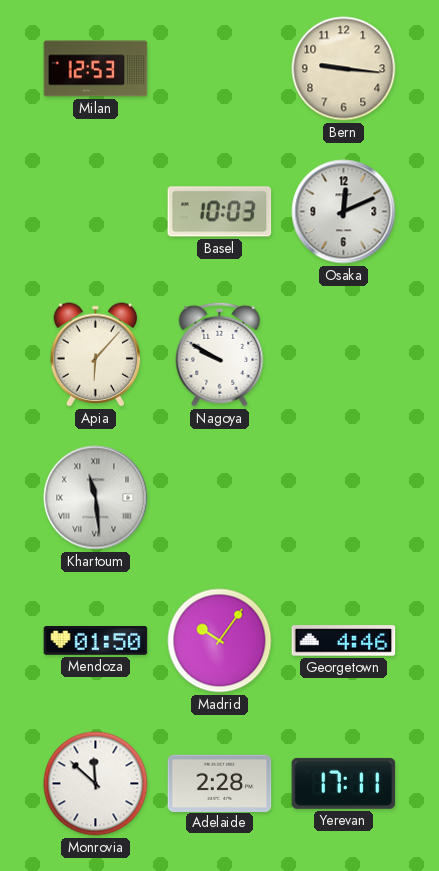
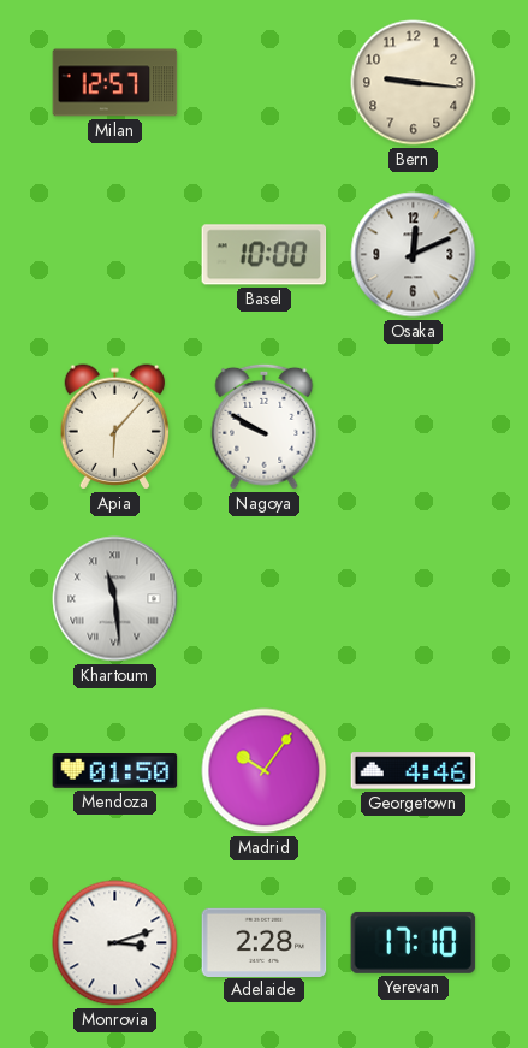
Milan: 12:53 -> 12:57 (115, 83)
Basel: 10:03 -> 10:00 (265, 255)
Monrovia: 11:52 -> 3:12 (115, 943)
Yerevan: 17:11 -> 17:10 (414, 942)
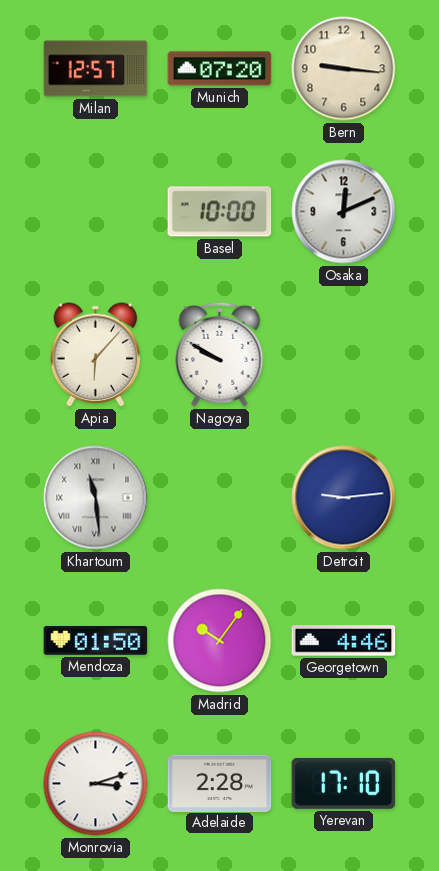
Munich: none -> 07:20 (220, 69)
Detroit: none -> 9:14 (344, 498)
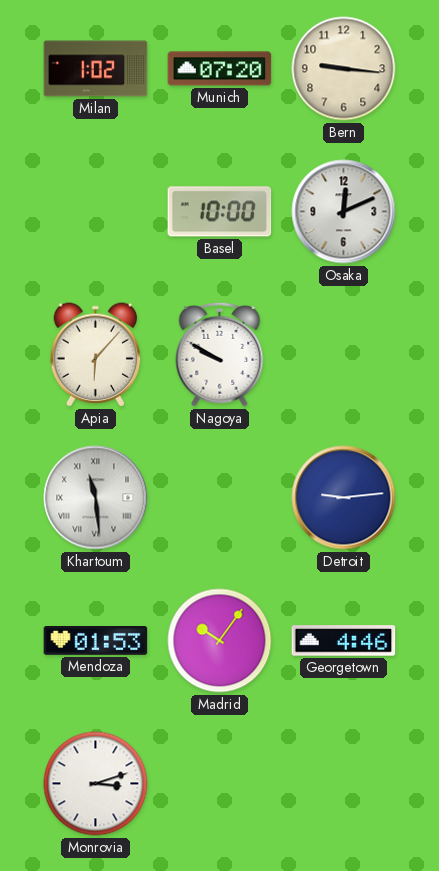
Milan: 12:57 -> 1:02 (96, 69)
Mendoza: 01:50 -> 01:53 (96, 641)
Adelaide: 2:28 -> none (220, 783)
Yerevan: 17:10 -> none (344, 783)
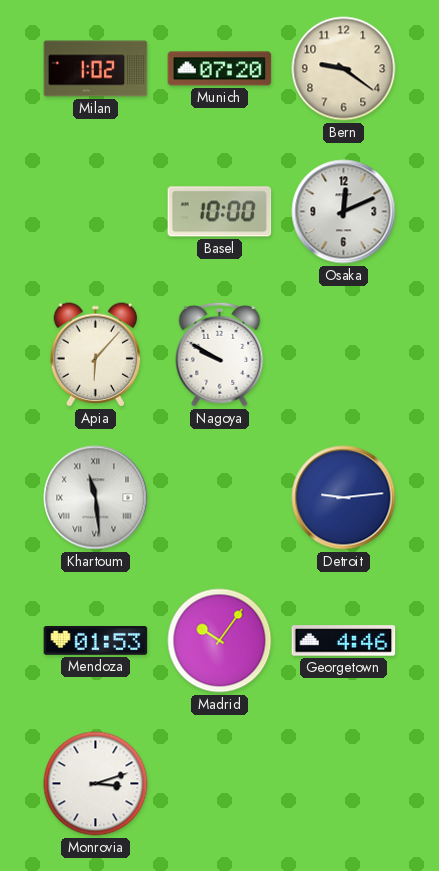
Bern: 9:16 -> 9:21 (344, 69)
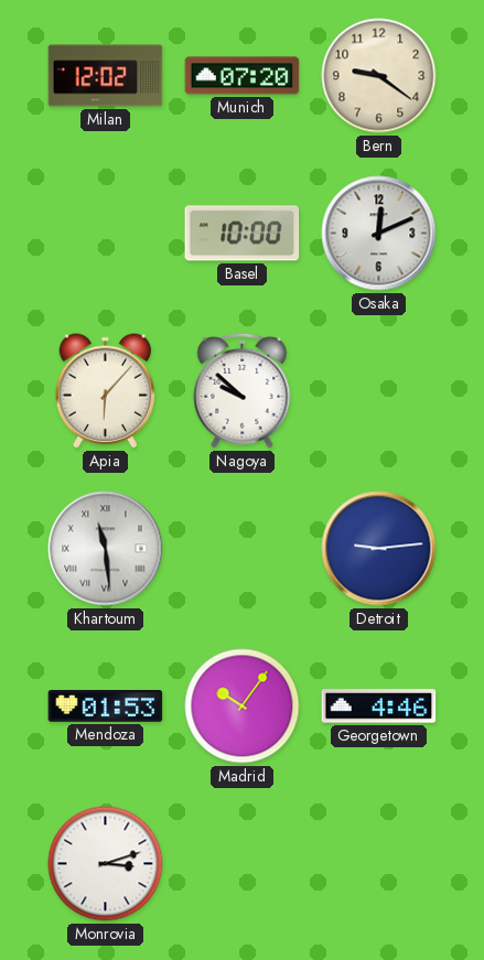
Milan: 1:02 -> 12:02 (106, 76)
Nagoya: 9:50 -> 9:52 (243, 390)
